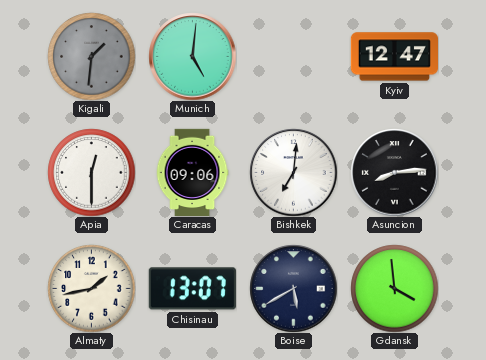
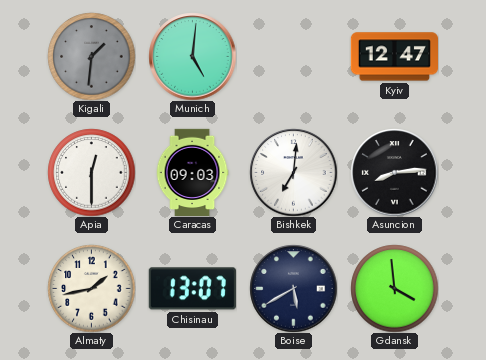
Caracas: 09:06 -> 09:03 (192, 172)
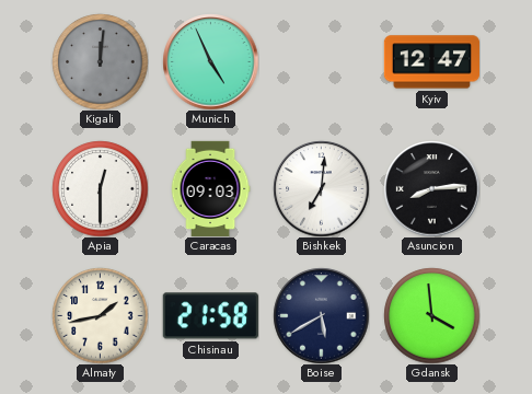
Kigali: 1:31 -> 12:01 (100, 61)
Munich: 5:01 -> 4:56 (210, 61)
Chisinau: 13:07 -> 21:58 (210, 316)
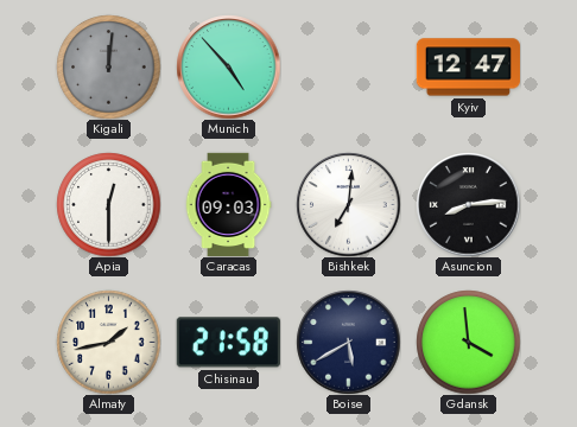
Munich: 4:56 -> 4:53 (228, 66)
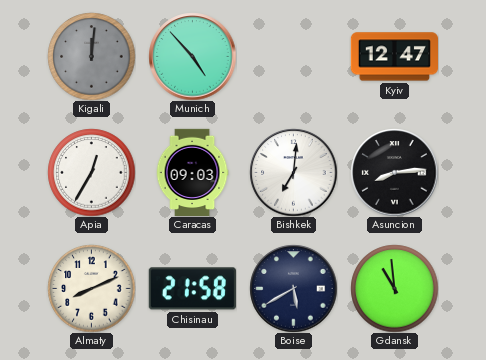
Apia: 12:30 -> 12:35 (91, 172)
Almaty: 1:43 -> 8:11 (91, 288)
Gdansk: 3:59 -> 10:59 (394, 288)
